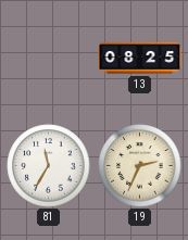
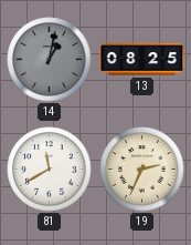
14: none -> 1:02 (50, 60)
81: 11:35 -> 11:40 (50, 170)
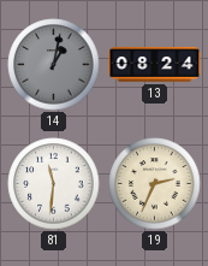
13: 08:25 -> 08:24 (155, 65)
81: 11:40 -> 11:31 (54, 184)
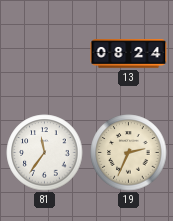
14: 1:02 -> none (54, 65)
81: 11:31 -> 11:36 (45, 153)
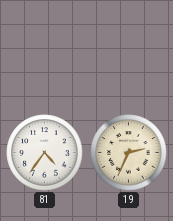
13: 08:24 -> none (129, 54)
81: 11:36 -> 4:36 (45, 153)
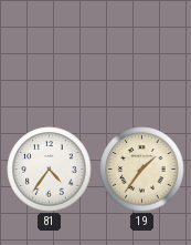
19: 2:34 -> 1:36 (142, 170)
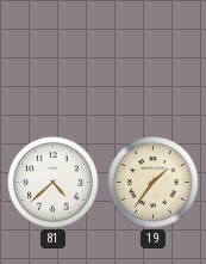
81: 4:36 -> 4:38 (54, 183)
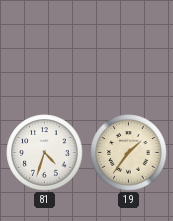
81: 4:38 -> 4:33 (45, 153)
